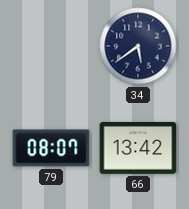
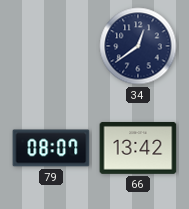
34: 5:39 -> 12:39 (138, 46)
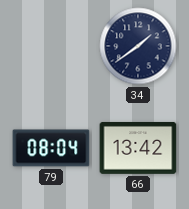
34: 12:39 -> 1:39 (138, 46)
79: 08:07 -> 08:04 (51, 148)
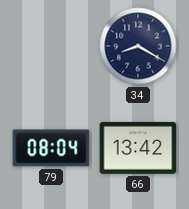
34: 1:39 -> 8:20 (138, 46)
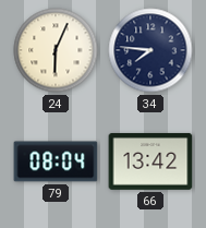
24: none -> 6:04 (56, 50)
34: 8:20 -> 7:46 (150, 50)
